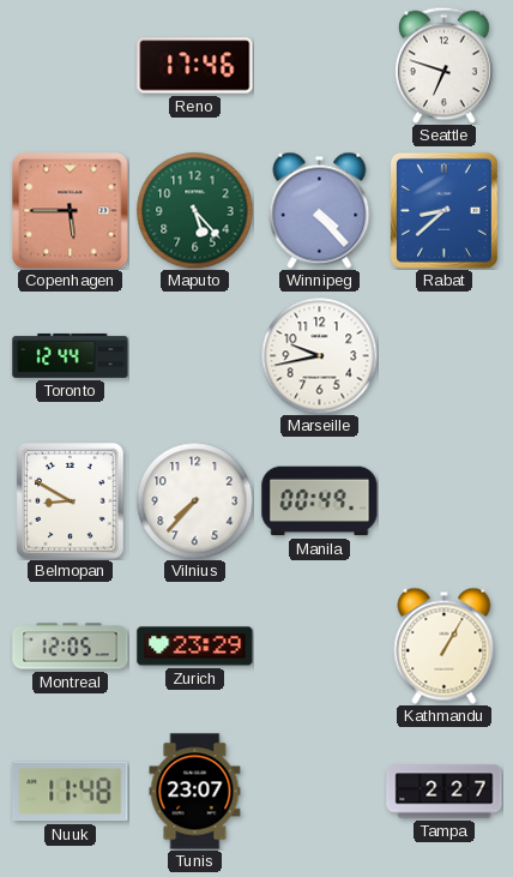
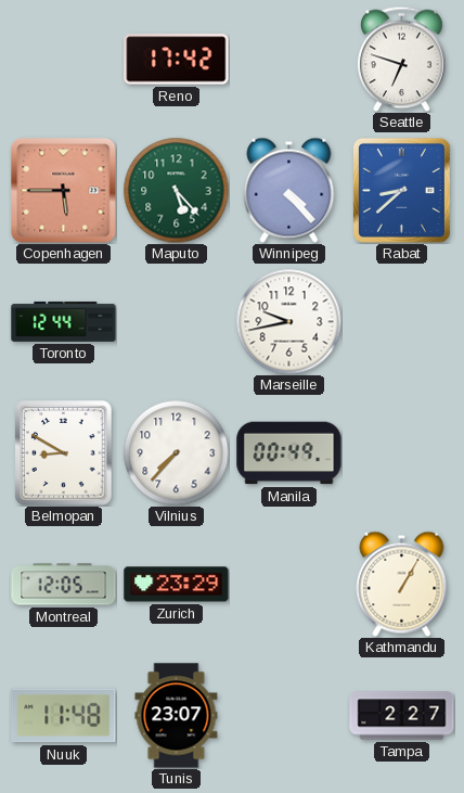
Reno: 17:46 -> 17:42 (177, 60)
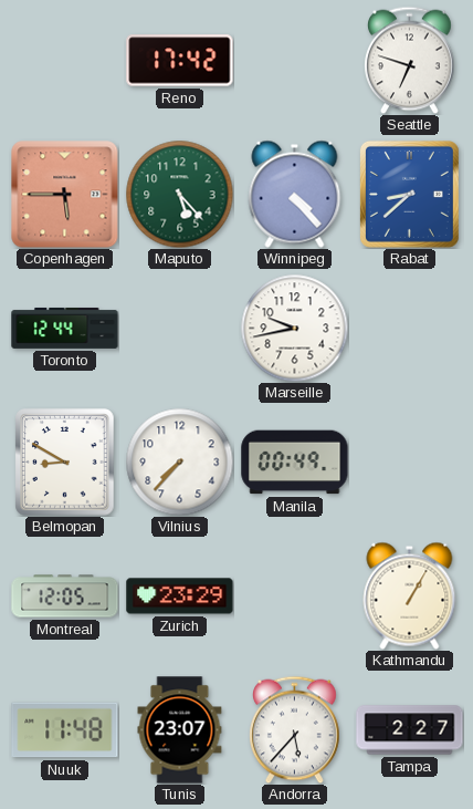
Andorra: none -> 5:37 (295, 729)
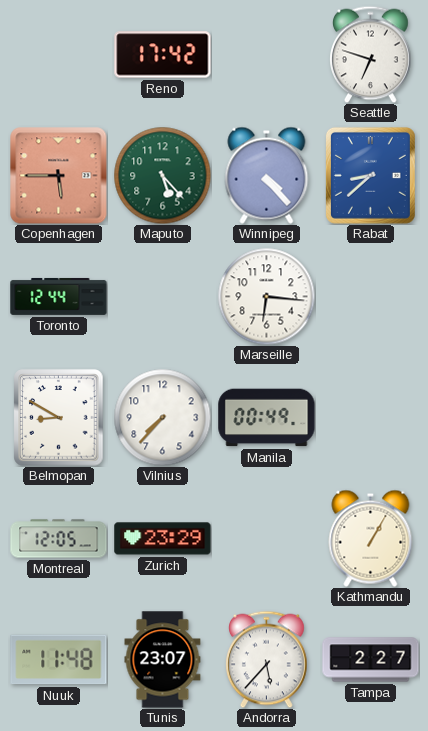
Marseille: 9:43 -> 6:16 (266, 296)
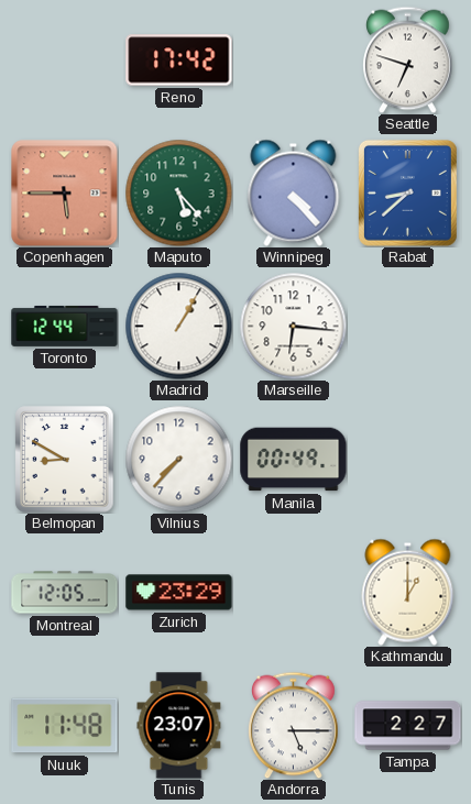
Madrid: none -> 1:05 (178, 326)
Kathmandu: 1:05 -> 1:00 (408, 592)
Andorra: 5:37 -> 5:15 (294, 725)
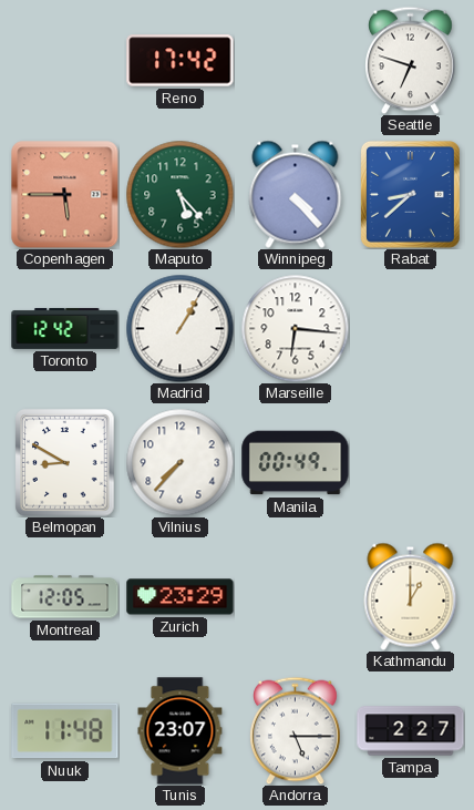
Toronto: 12:44 -> 12:42 (65, 329)
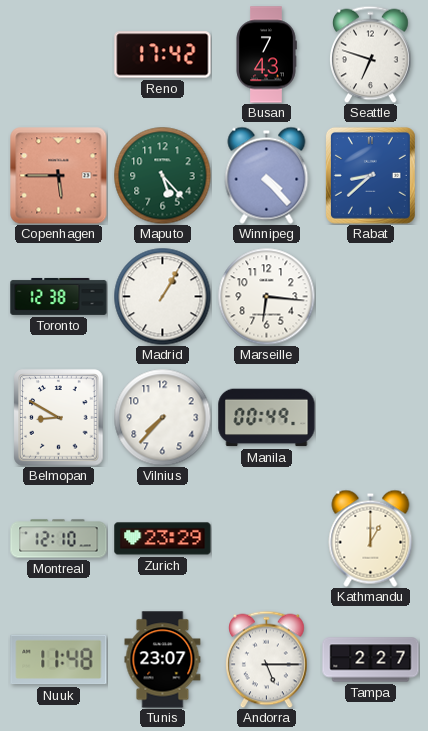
Busan: none -> 7:43 (266, 55)
Toronto: 12:42 -> 12:38 (59, 297)
Montreal: 12:05 -> 12:10 (59, 539)
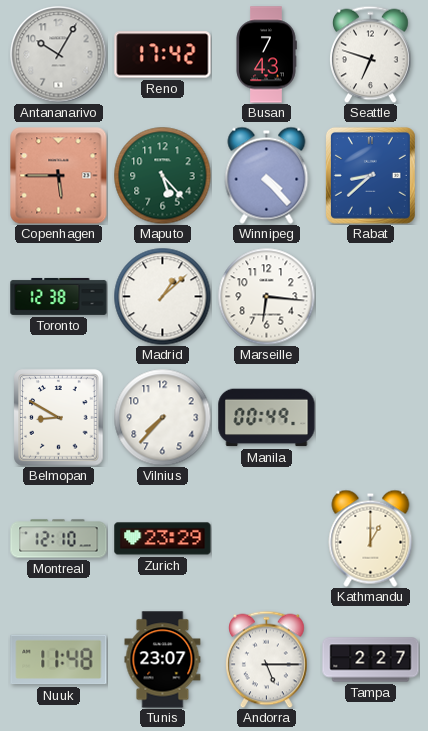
Antananarivo: none -> 10:05 (59, 55)
Madrid: 1:05 -> 1:08 (162, 296)
